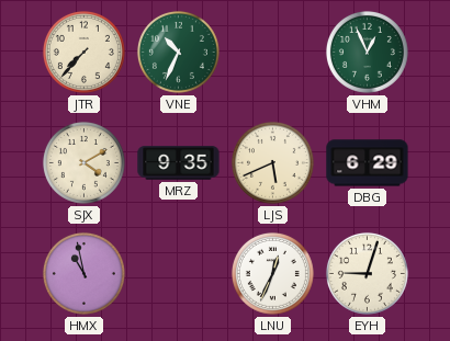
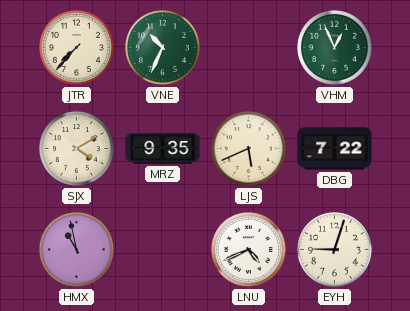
DBG: 6:29 -> 7:22 (335, 149)
LNU: 12:34 -> 4:41 (248, 249)
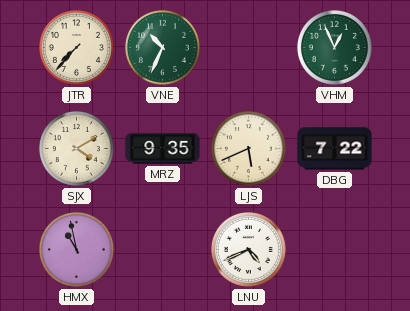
EYH: 9:03 -> none (334, 249)
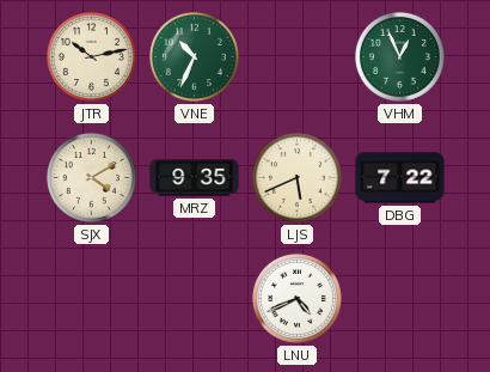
JTR: 7:37 -> 10:13 (91, 56)
HMX: 10:58 -> none (76, 249)
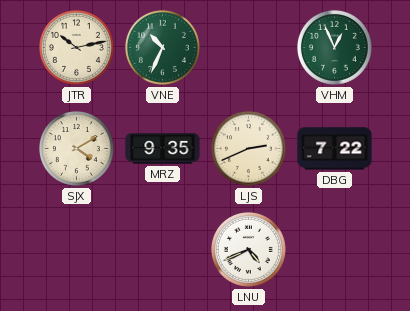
LJS: 5:41 -> 2:41 (248, 148)
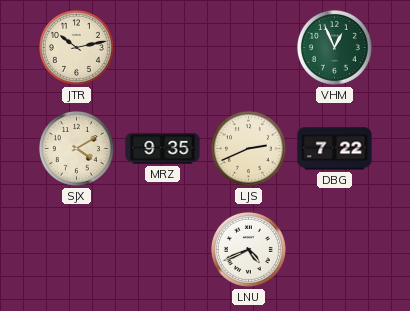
VNE: 10:34 -> none (162, 47)
